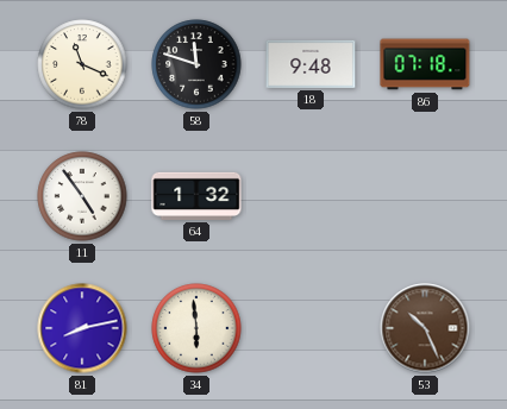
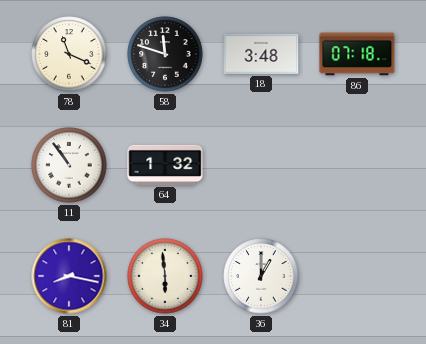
18: 9:48 -> 3:48 (261, 54)
11: 4:54 -> 10:54 (69, 165)
81: 8:13 -> 8:17 (69, 276)
36: none -> 1:00 (261, 276)
53: 10:26 -> none (425, 328)
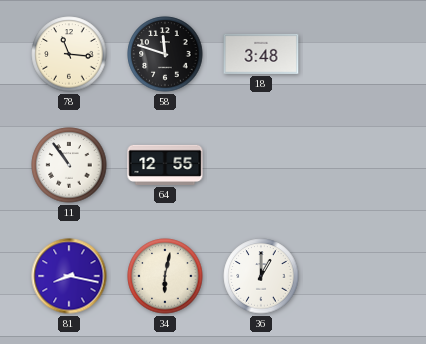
78: 11:19 -> 11:16 (69, 54)
86: 07:18 -> none (357, 54)
64: 1:32 -> 12:55 (165, 165)
34: 5:59 -> 6:02 (165, 276)
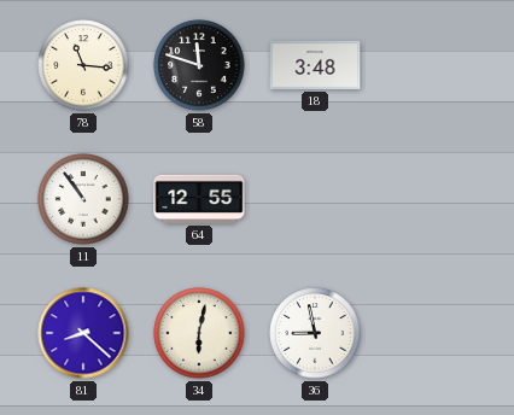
81: 8:17 -> 8:22 (83, 333)
36: 1:00 -> 8:58 (315, 333)
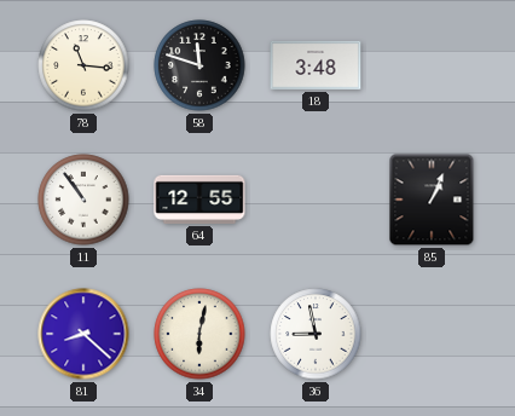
85: none -> 1:04 (432, 200)
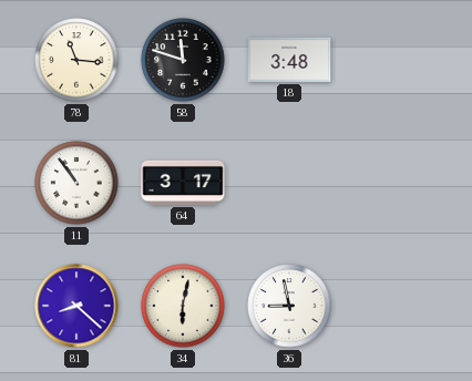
64: 12:55 -> 3:17 (183, 183)
85: 1:04 -> none (432, 200)
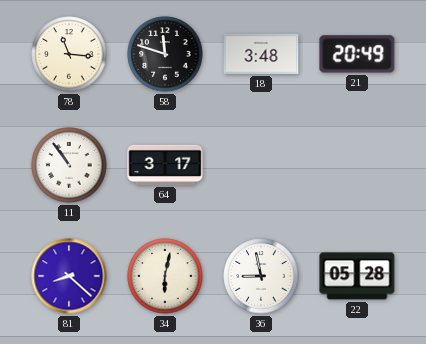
21: none -> 20:49 (357, 54)
22: none -> 05:28 (357, 276)
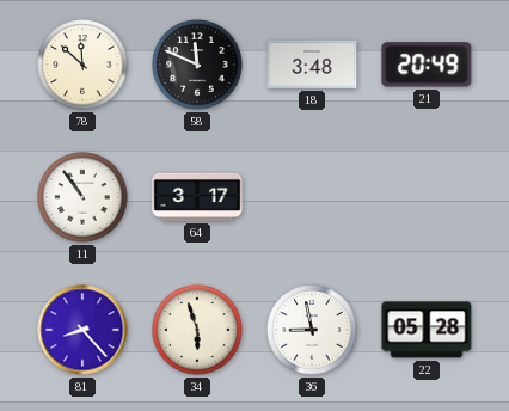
78: 11:16 -> 11:52 (82, 65)
58: 11:48 -> 11:49 (197, 65)
81: 8:22 -> 8:23 (82, 330)
34: 6:02 -> 5:57 (197, 330)
